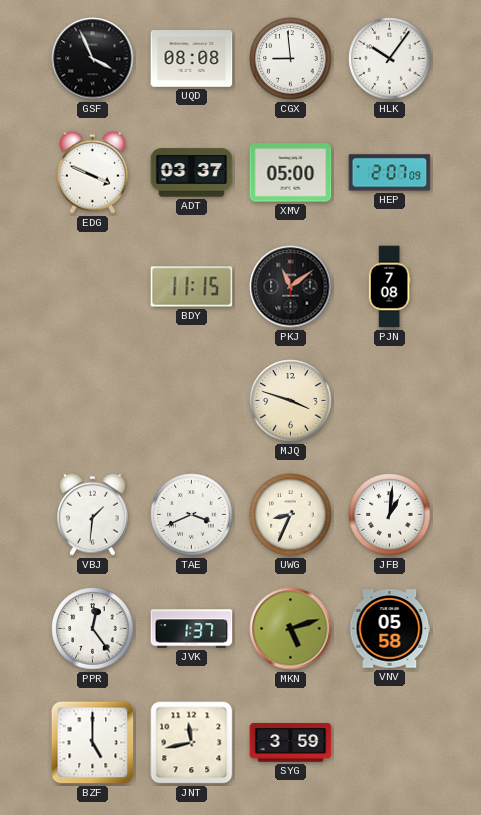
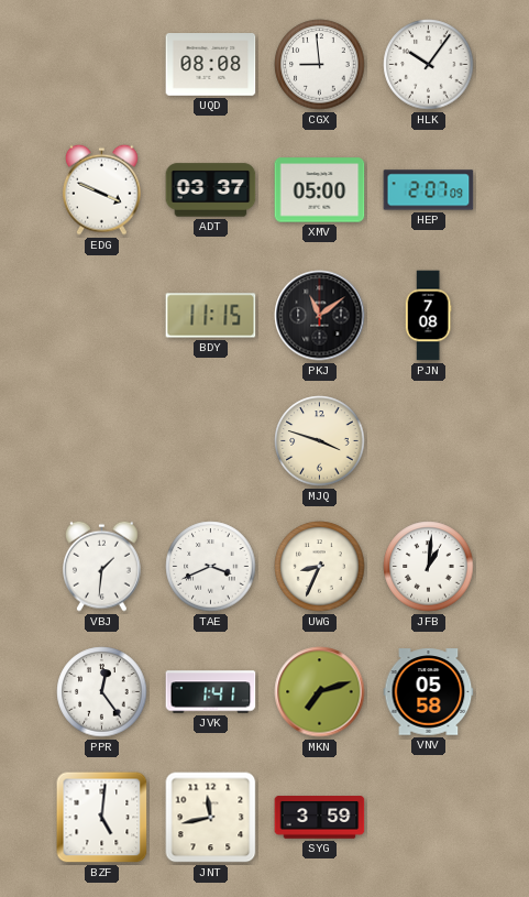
GSF: 3:56 -> none (93, 59)
JVK: 1:37 -> 1:41 (211, 692)
MKN: 5:12 -> 7:12 (320, 692)
BZF: 5:00 -> 5:01 (102, 818)
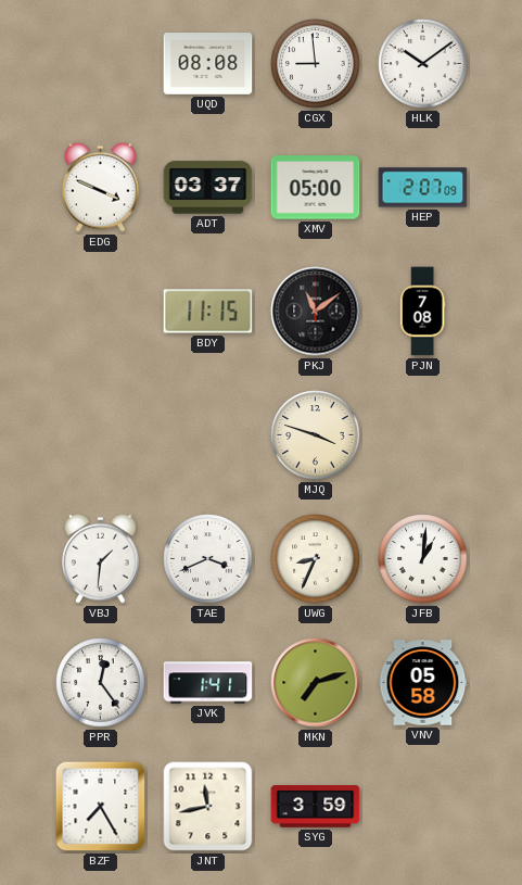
HLK: 10:06 -> 10:09 (423, 64)
BZF: 5:01 -> 7:25 (101, 807)
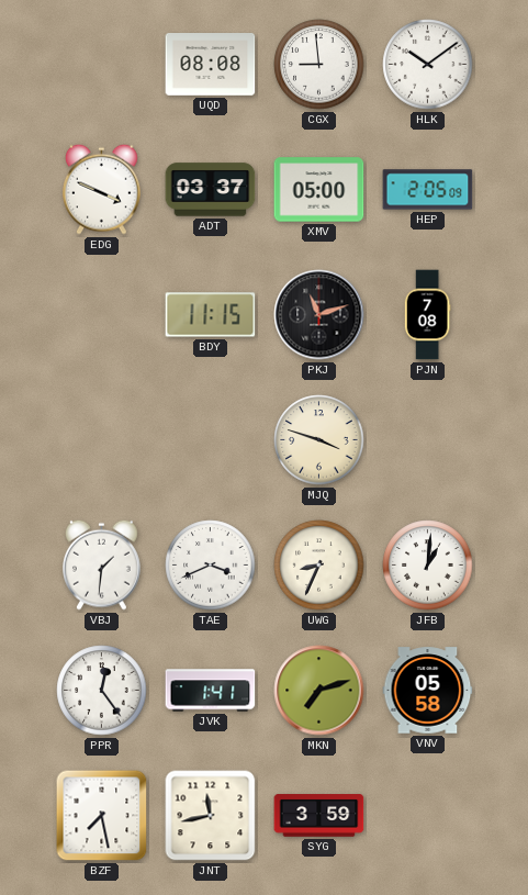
HEP: 2:07 -> 2:05 (428, 190)
PKJ: 11:09 -> 11:12 (319, 315)
BZF: 7:25 -> 7:28 (102, 816)
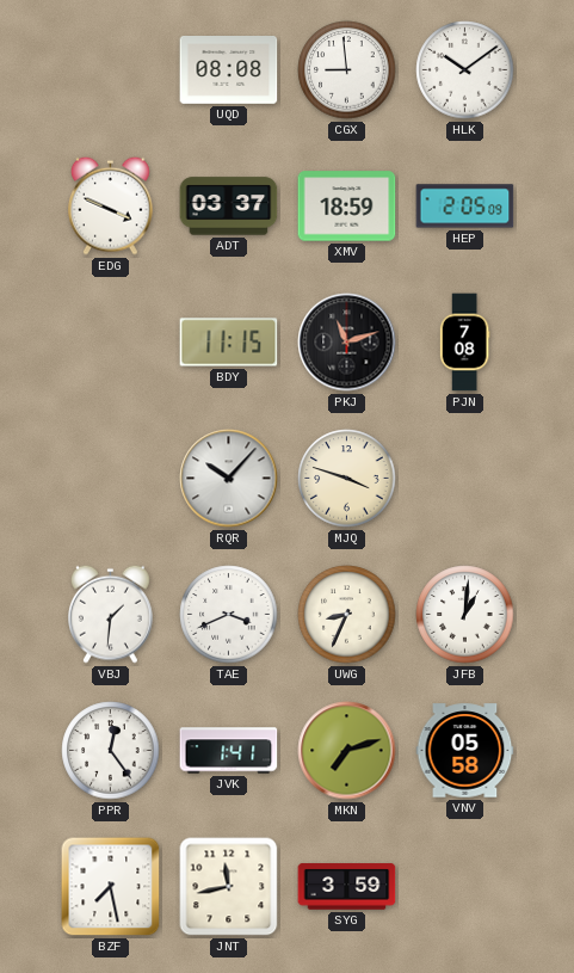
XMV: 05:00 -> 18:59 (347, 207)
RQR: none -> 10:07 (229, 479)
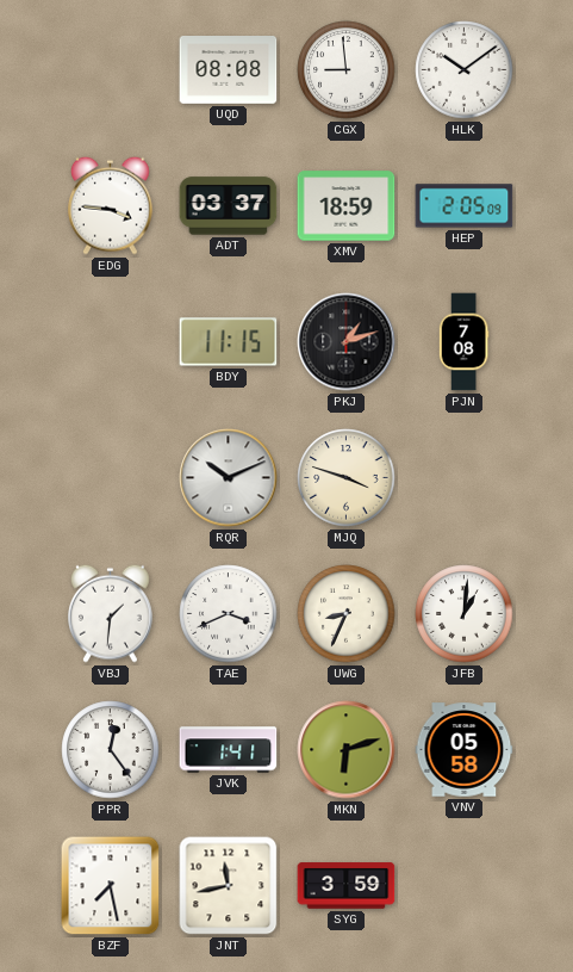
EDG: 3:49 -> 3:46 (111, 205)
PKJ: 11:12 -> 1:12 (347, 342)
RQR: 10:07 -> 10:11 (229, 478)
MKN: 7:12 -> 6:12 (347, 750)
